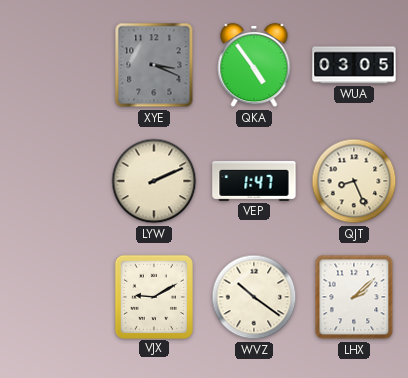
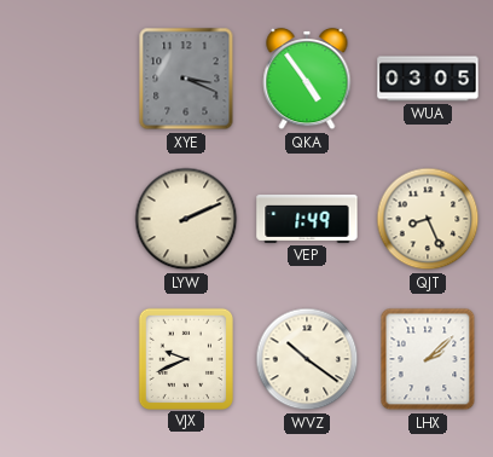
VEP: 1:47 -> 1:49 (307, 219)
VJX: 9:10 -> 9:41 (185, 358)
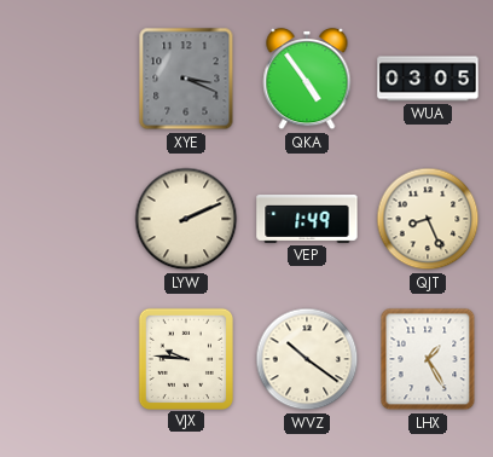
VJX: 9:41 -> 9:46 (185, 358)
LHX: 2:08 -> 1:25 (428, 359)
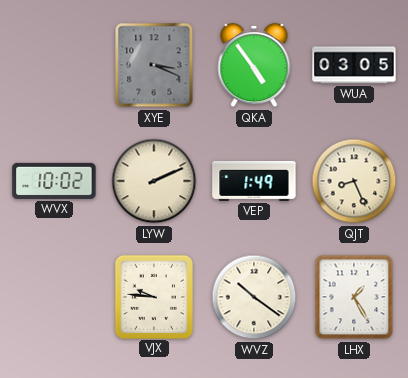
WVX: none -> 10:02 (54, 181)
